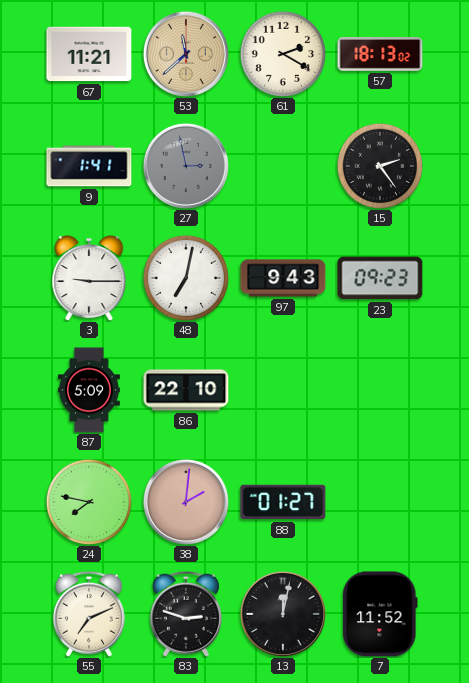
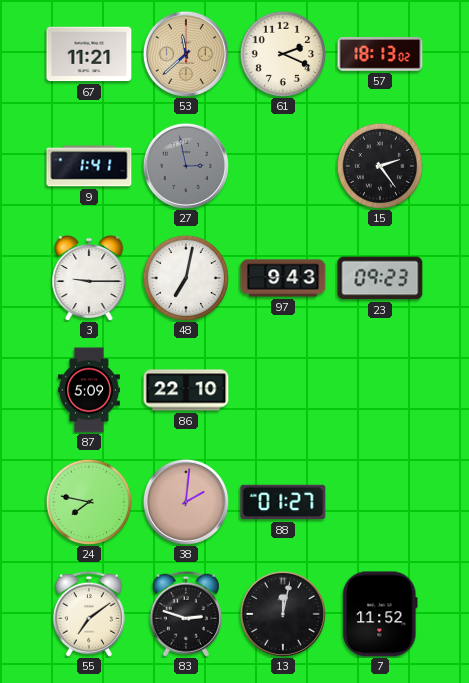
61: 2:20 -> 2:19 (283, 54)
55: 7:11 -> 7:09 (89, 614)
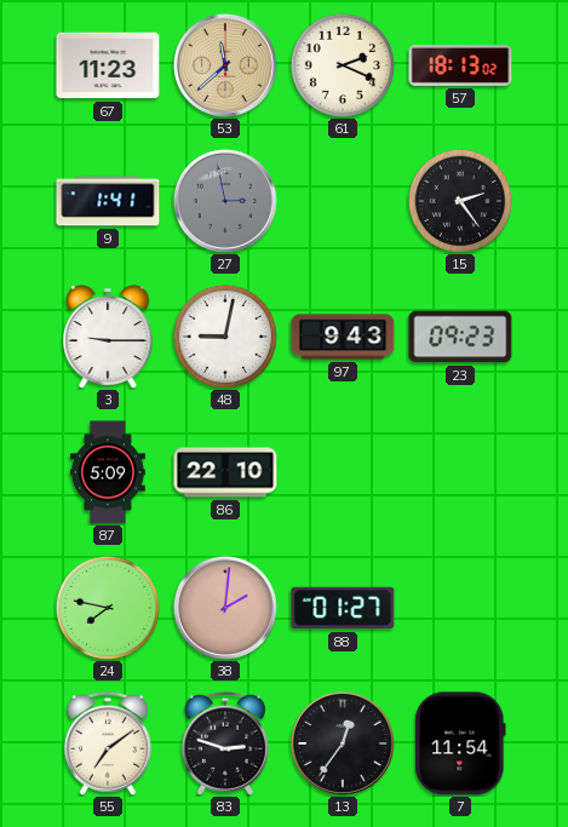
67: 11:21 -> 11:23 (108, 65)
48: 7:02 -> 9:02 (225, 337)
13: 12:02 -> 12:36 (343, 743)
7: 11:52 -> 11:54 (460, 743)
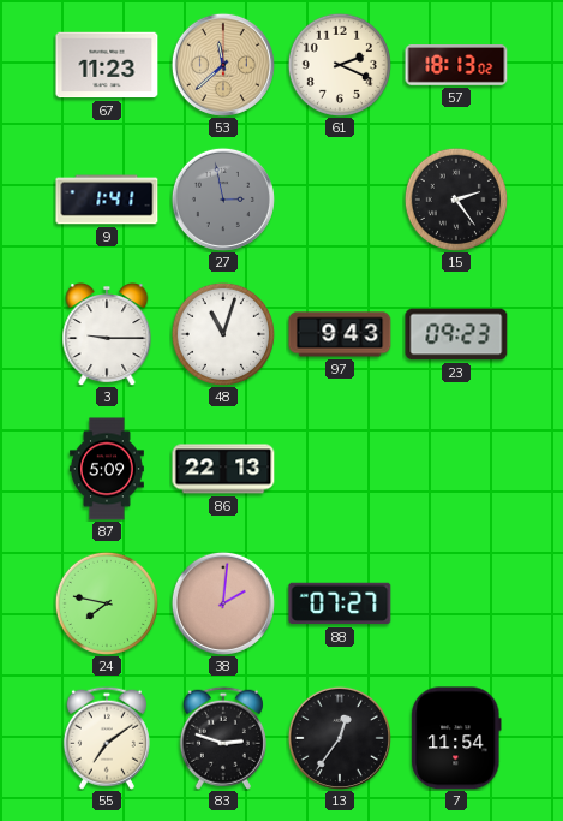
48: 9:02 -> 11:03 (223, 334)
86: 22:10 -> 22:13 (223, 469)
88: 01:27 -> 07:27 (340, 603)
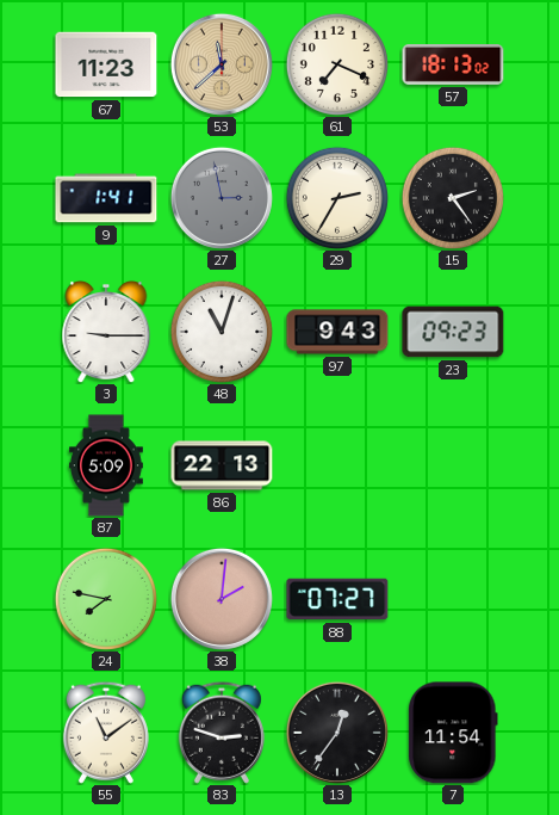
61: 2:19 -> 7:19 (337, 64)
29: none -> 2:35 (337, 198)
55: 7:09 -> 11:09 (106, 733)
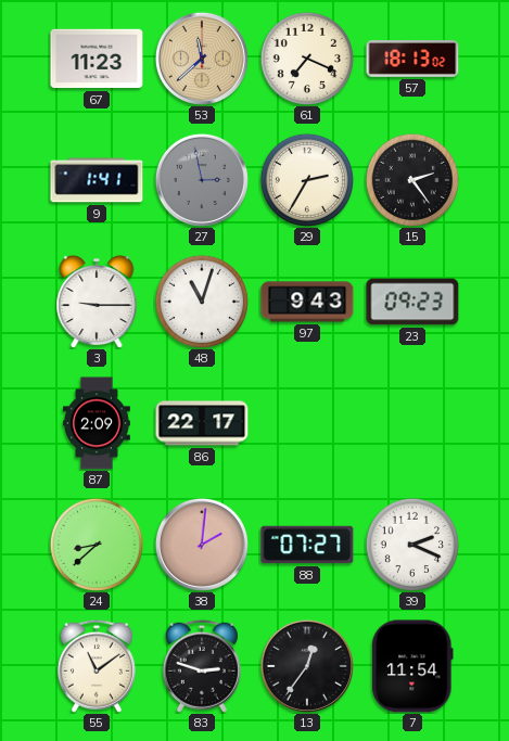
87: 5:09 -> 2:09 (97, 423)
86: 22:13 -> 22:17 (202, 423)
24: 7:47 -> 8:38 (97, 545)
39: none -> 2:19 (412, 545)
